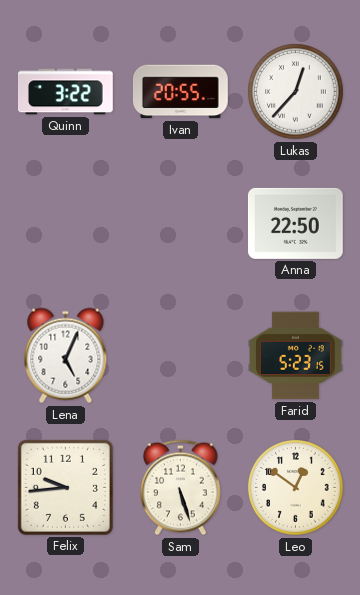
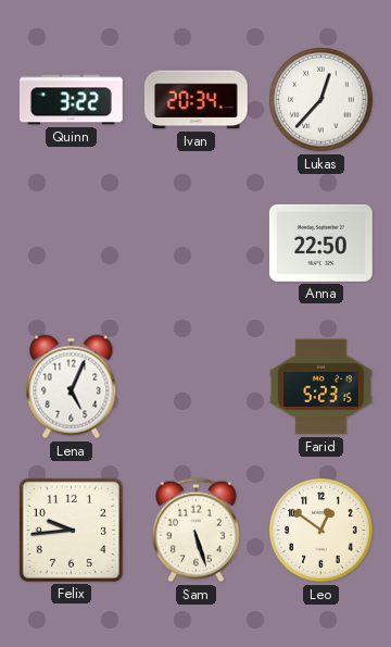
Ivan: 20:55 -> 20:34 (195, 100)
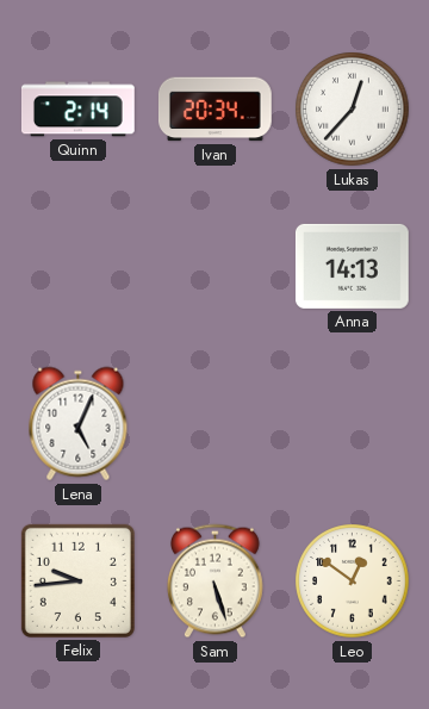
Quinn: 3:22 -> 2:14 (77, 110)
Anna: 22:50 -> 14:13 (352, 266)
Farid: 5:23 -> none (321, 387)
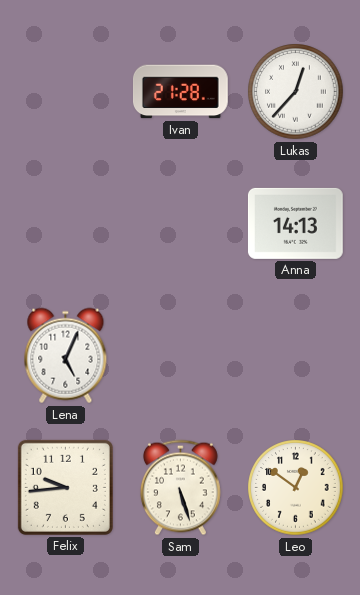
Quinn: 2:14 -> none (77, 110)
Ivan: 20:34 -> 21:28 (180, 92)
